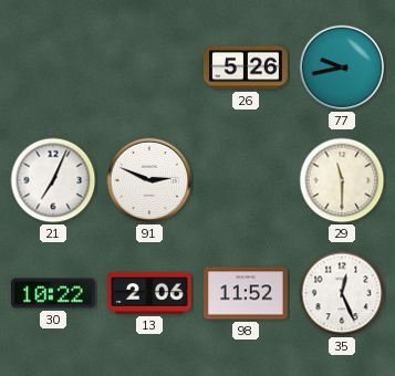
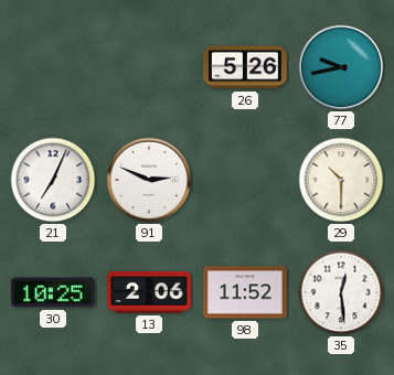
29: 11:30 -> 10:30 (341, 180)
30: 10:22 -> 10:25 (54, 292)
35: 12:26 -> 12:29 (341, 292)
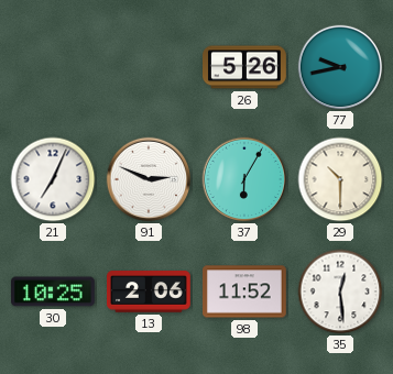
37: none -> 6:05 (244, 179)
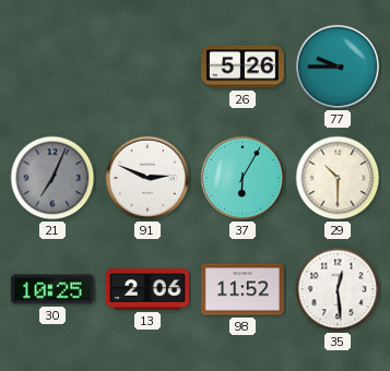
77: 9:43 -> 9:45 (338, 67)
21 dial: white -> grey (52, 178)
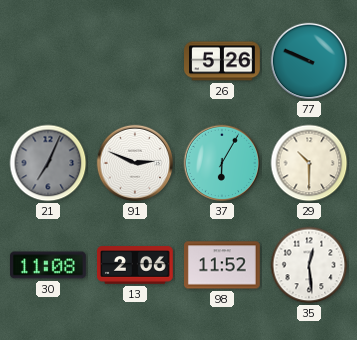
77: 9:45 -> 9:49 (309, 61)
30: 10:25 -> 11:08 (49, 265)
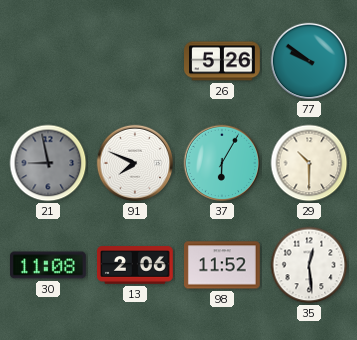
77: 9:49 -> 9:51 (309, 61)
21: 7:04 -> 8:58 (48, 163)
91: 2:49 -> 7:49 (135, 163)
